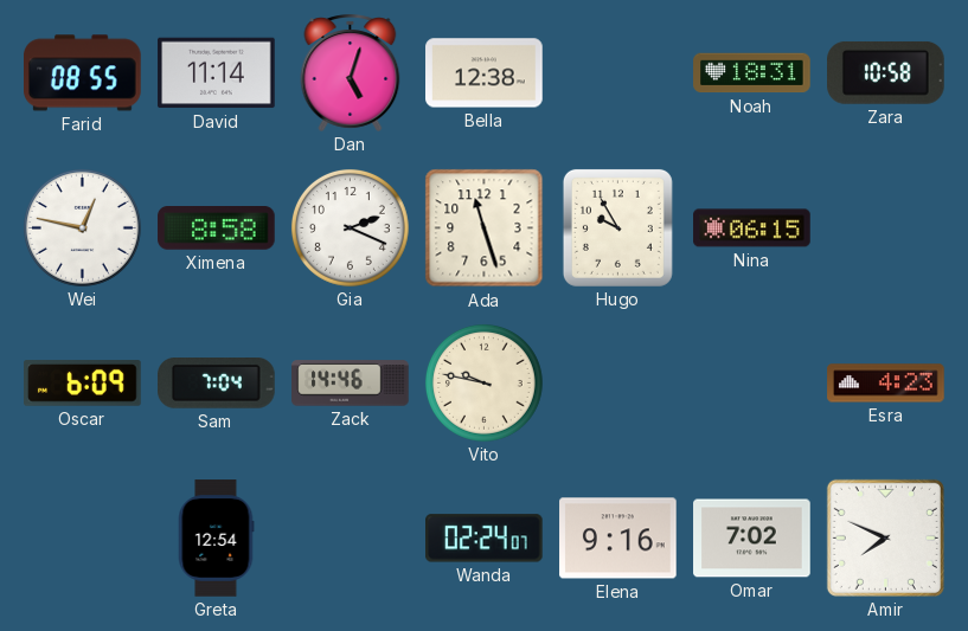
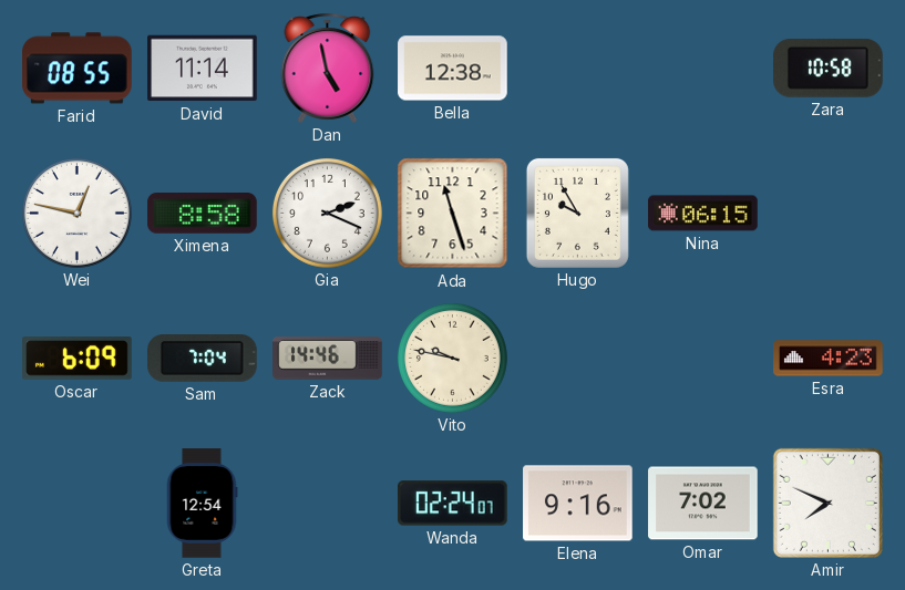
Dan: 5:03 -> 4:58 (328, 68)
Noah: 18:31 -> none (752, 73)
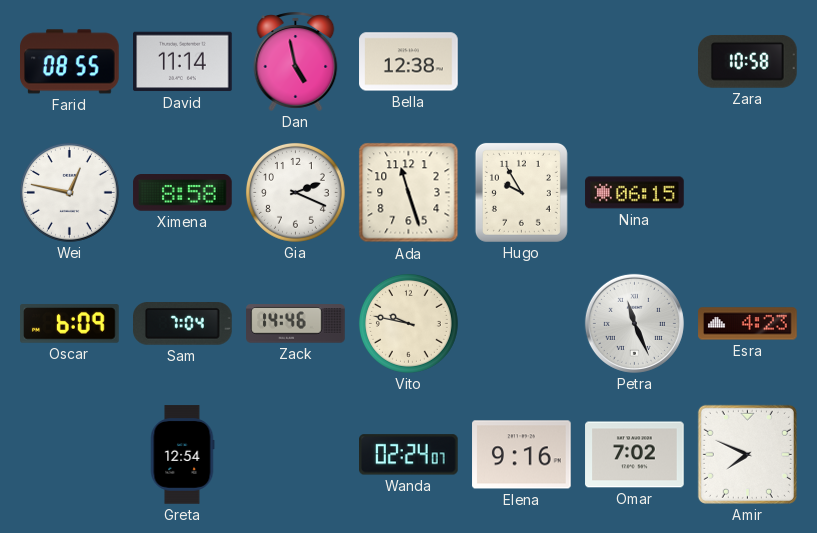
Petra: none -> 11:26 (634, 323)
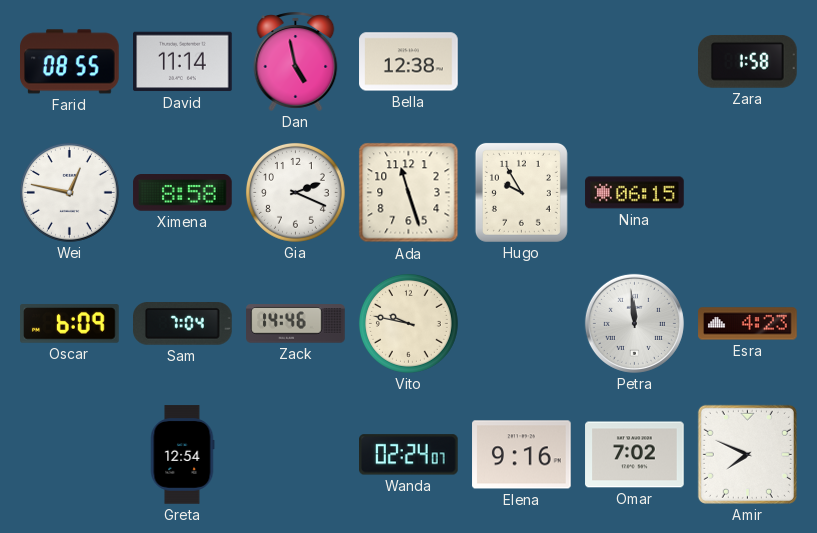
Zara: 10:58 -> 1:58 (748, 61)
Petra: 11:26 -> 11:59 (634, 323)
